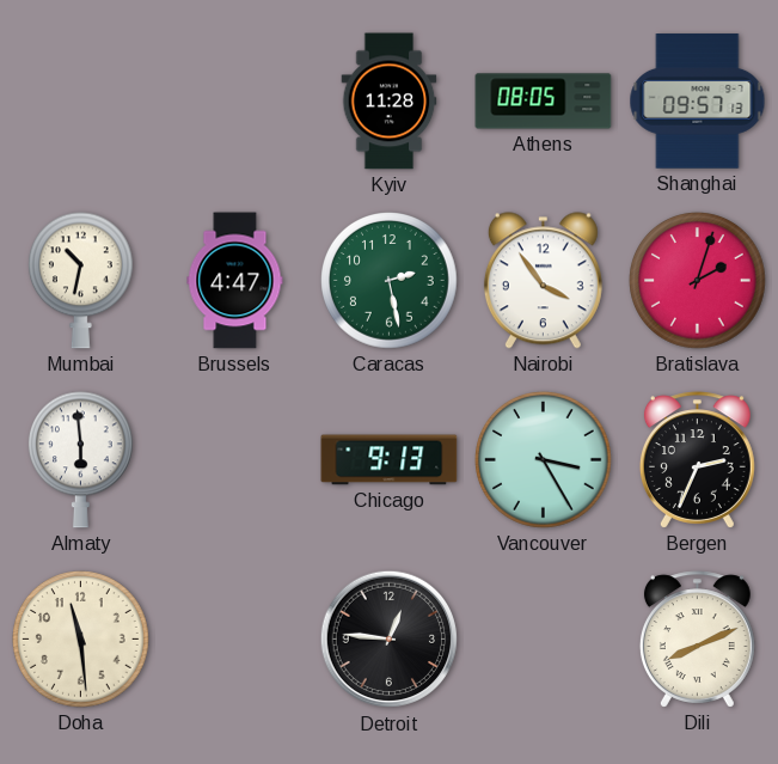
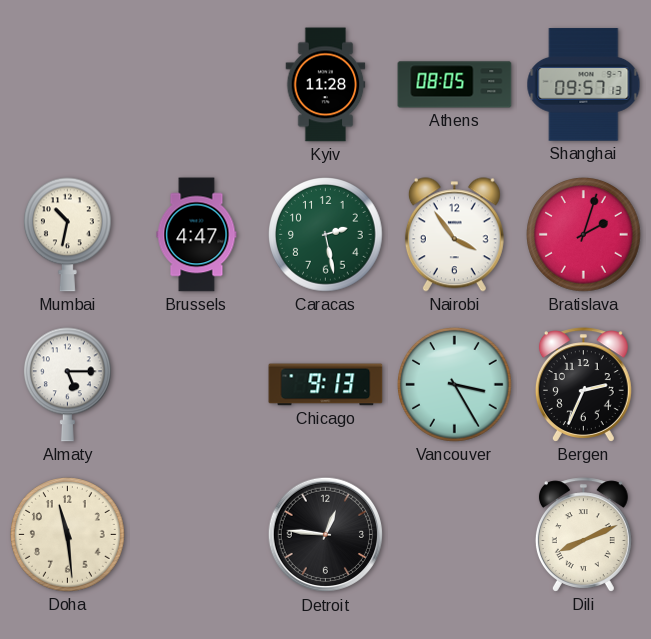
Almaty: 5:59 -> 5:15 (67, 385)
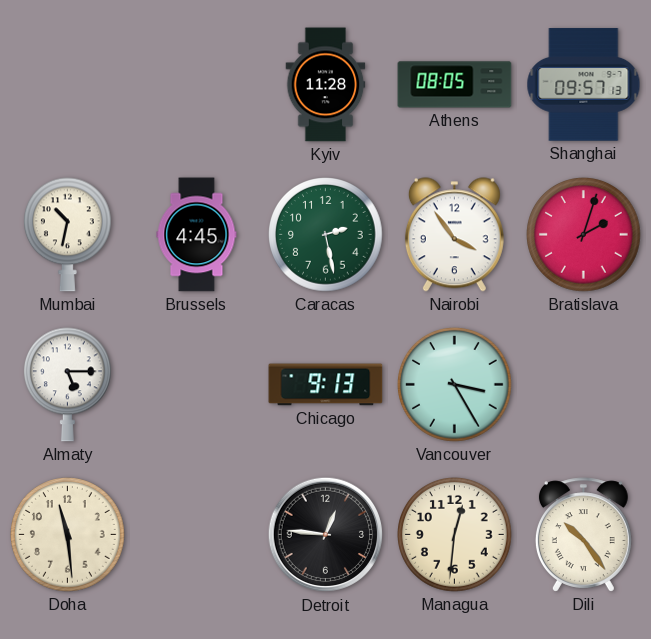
Brussels: 4:47 -> 4:45 (197, 235)
Bergen: 2:34 -> none (583, 385)
Managua: none -> 12:31 (455, 535)
Dili: 8:11 -> 10:24 (583, 535)
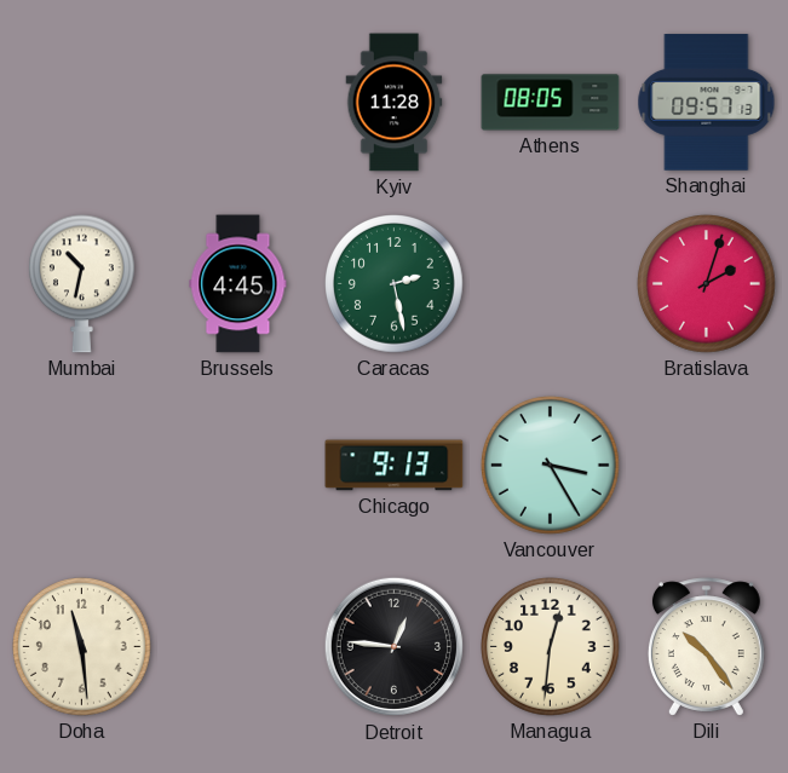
Nairobi: 3:54 -> none (454, 235)
Almaty: 5:15 -> none (67, 385)
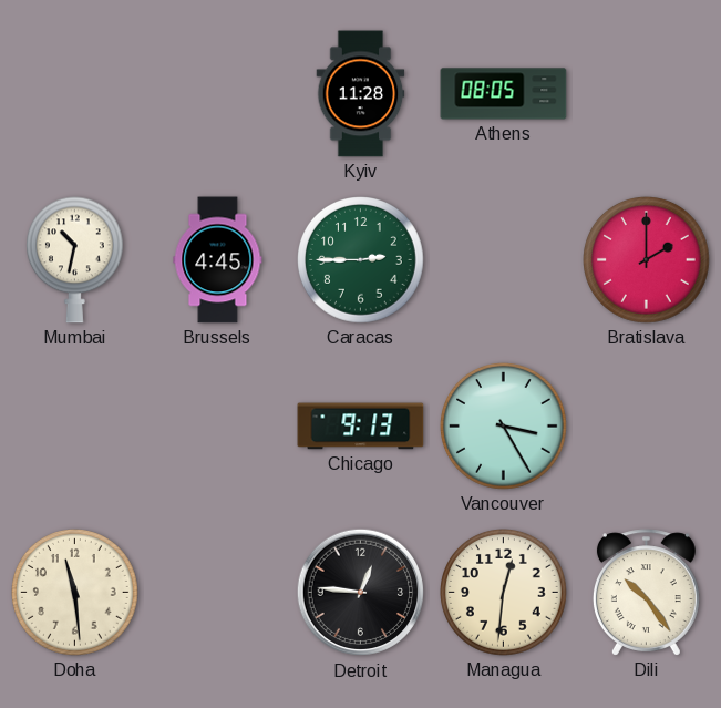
Shanghai: 09:57 -> none (707, 103)
Caracas: 2:28 -> 2:45 (361, 260)
Bratislava: 2:03 -> 2:00 (647, 260)
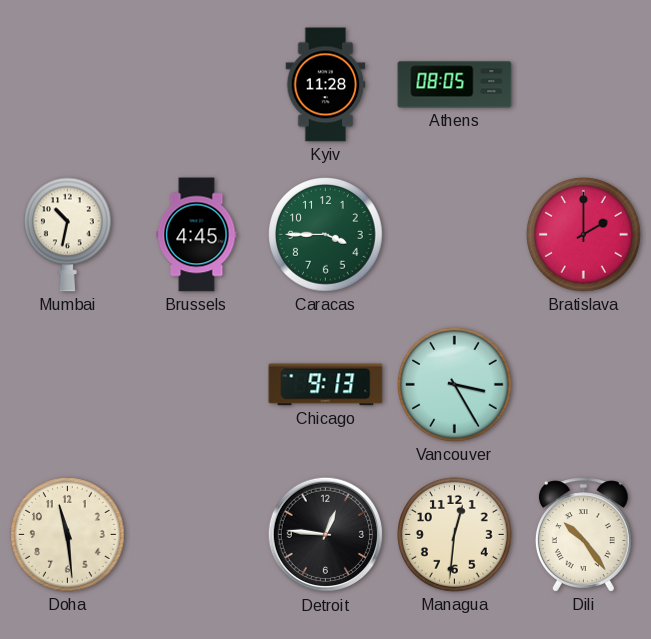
Caracas: 2:45 -> 3:45 (326, 235)
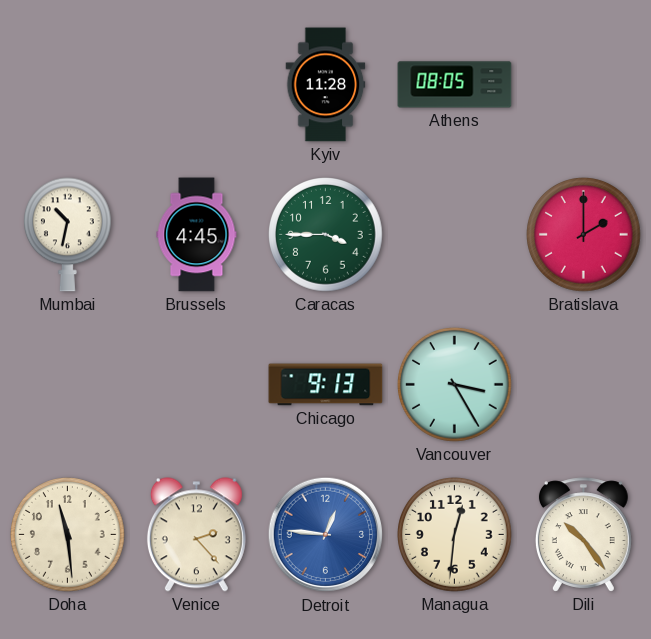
Venice: none -> 2:23 (196, 535)
Detroit dial: black -> blue (326, 535)
